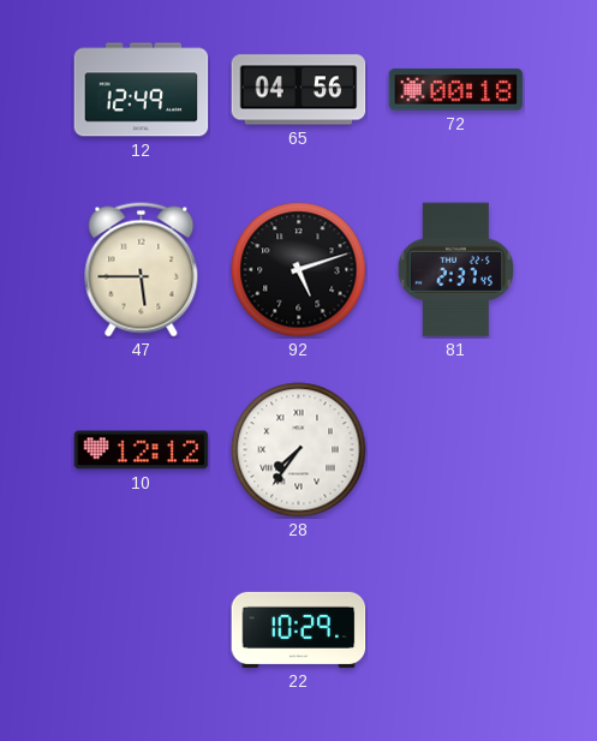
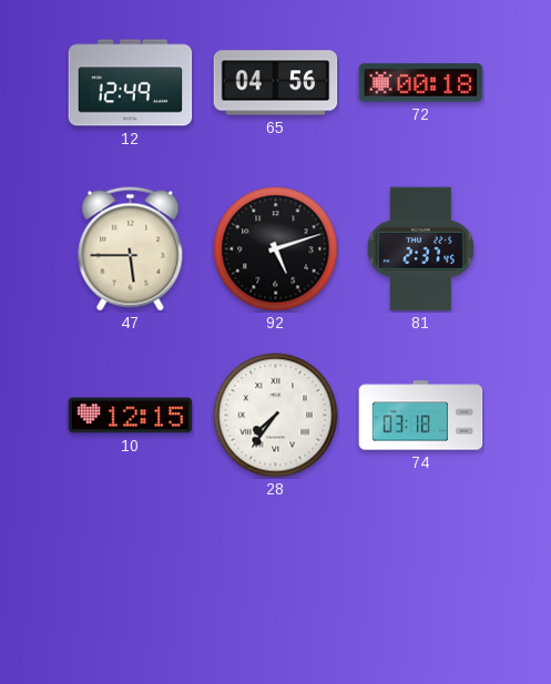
10: 12:12 -> 12:15 (131, 416)
74: none -> 03:18 (421, 416)
22: 10:29 -> none (299, 629)
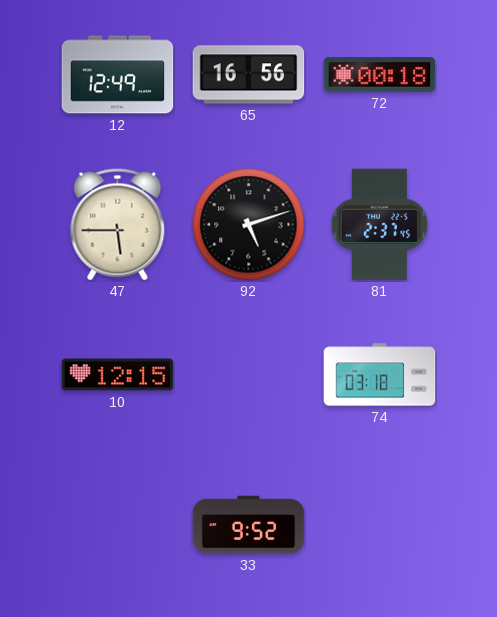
65: 04:56 -> 16:56 (249, 75)
28: 7:36 -> none (276, 416)
33: none -> 9:52 (249, 525)
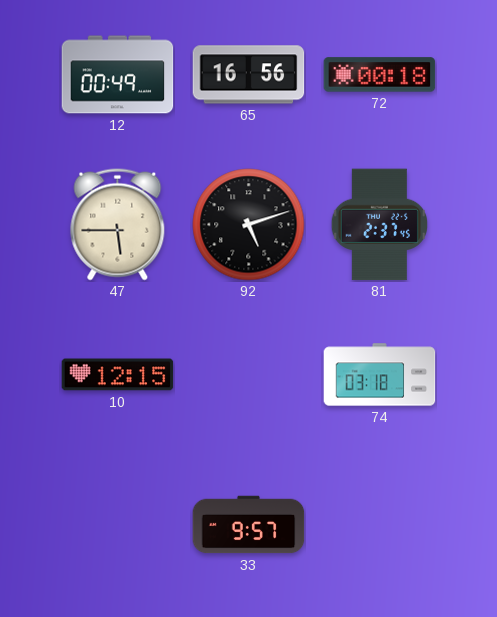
12: 12:49 -> 00:49 (118, 75)
33: 9:52 -> 9:57 (249, 525)
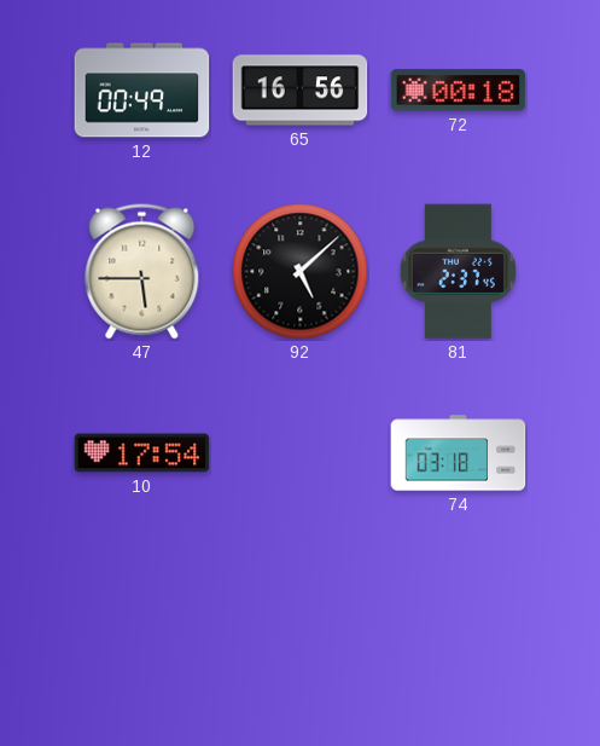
92: 5:12 -> 5:08 (301, 272)
10: 12:15 -> 17:54 (142, 453)
33: 9:57 -> none (249, 525)
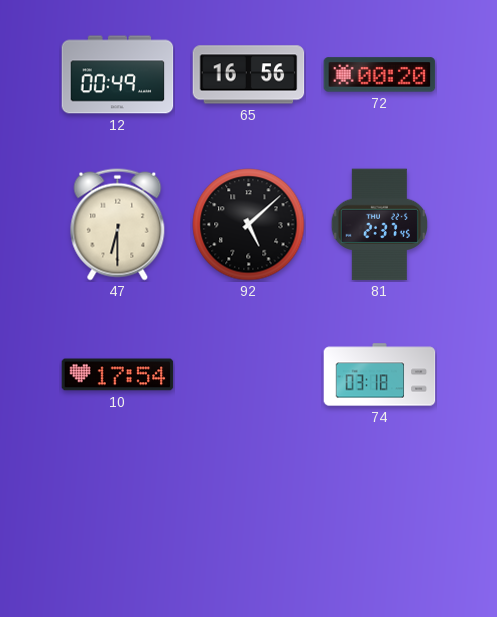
72: 00:18 -> 00:20 (380, 75)
47: 5:45 -> 6:30 (118, 225)
